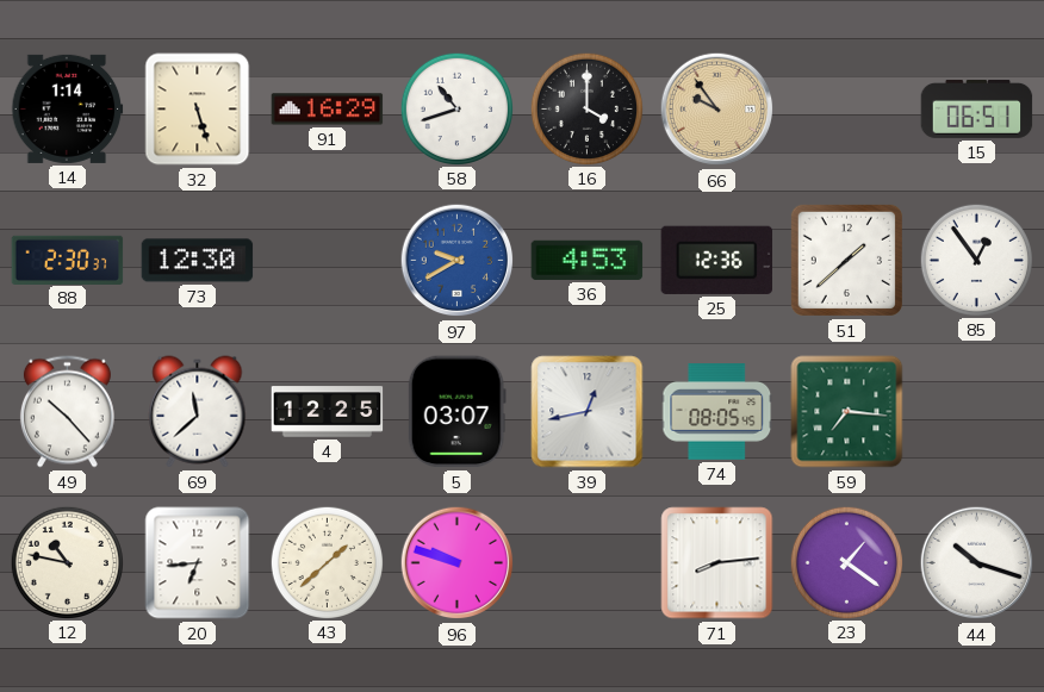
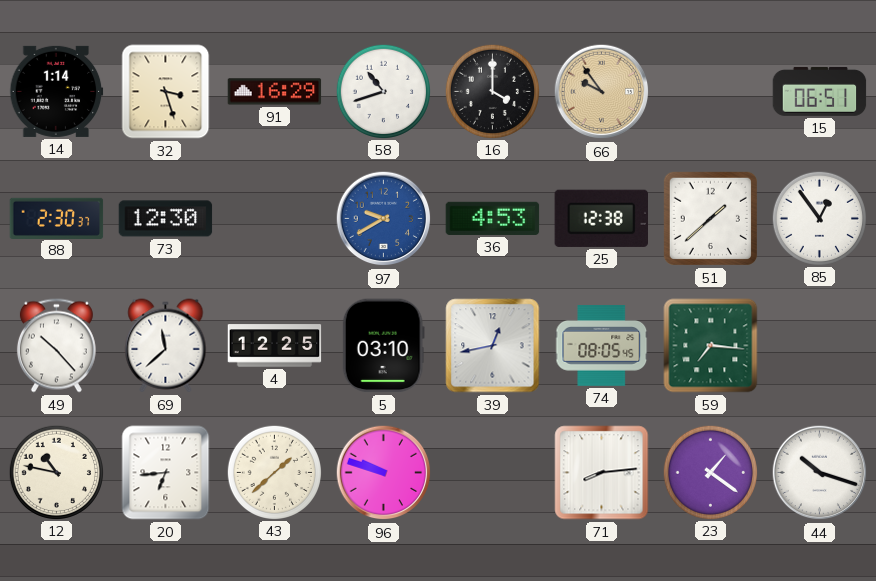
32: 5:27 -> 3:27 (166, 92)
25: 12:36 -> 12:38 (601, 218)
5: 03:07 -> 03:10 (383, 346)
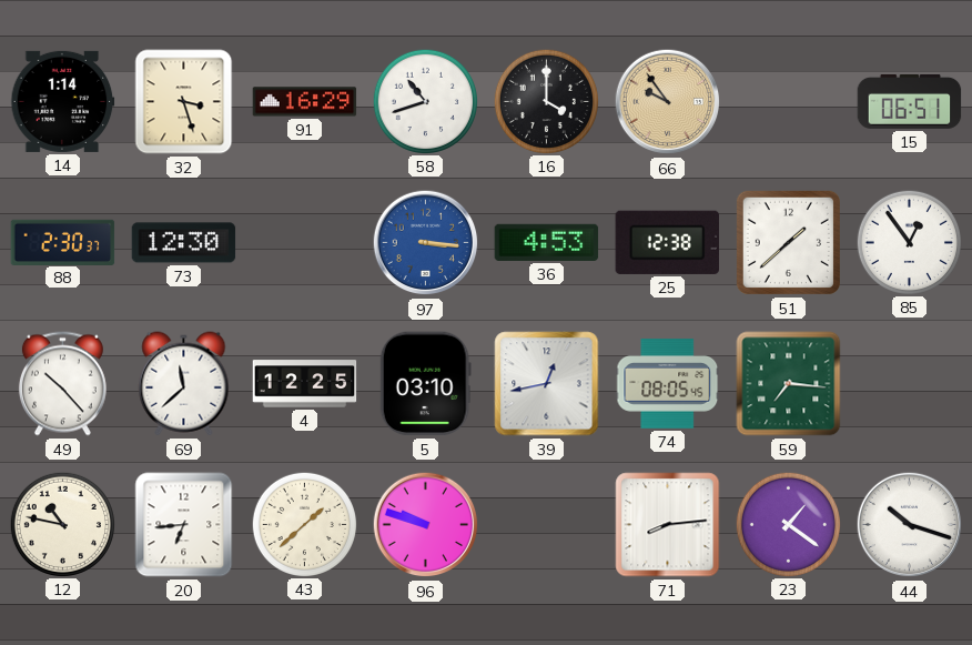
97: 9:40 -> 3:16 (426, 243)
